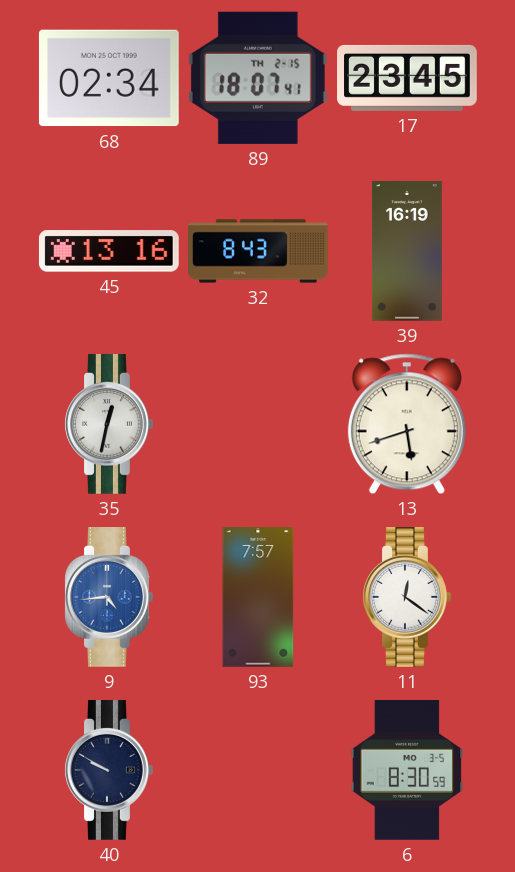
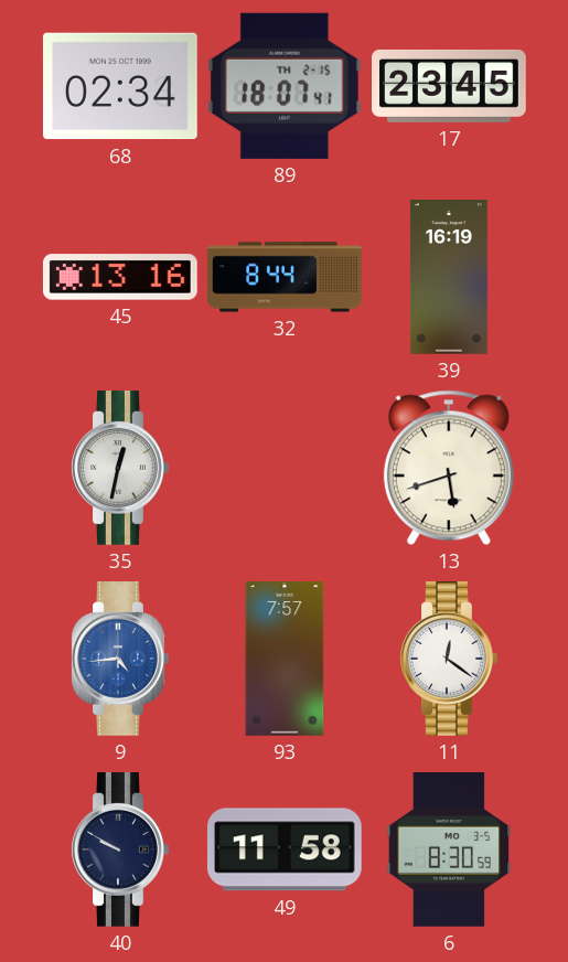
32: 8:43 -> 8:44 (285, 277)
49: none -> 11:58 (285, 849)
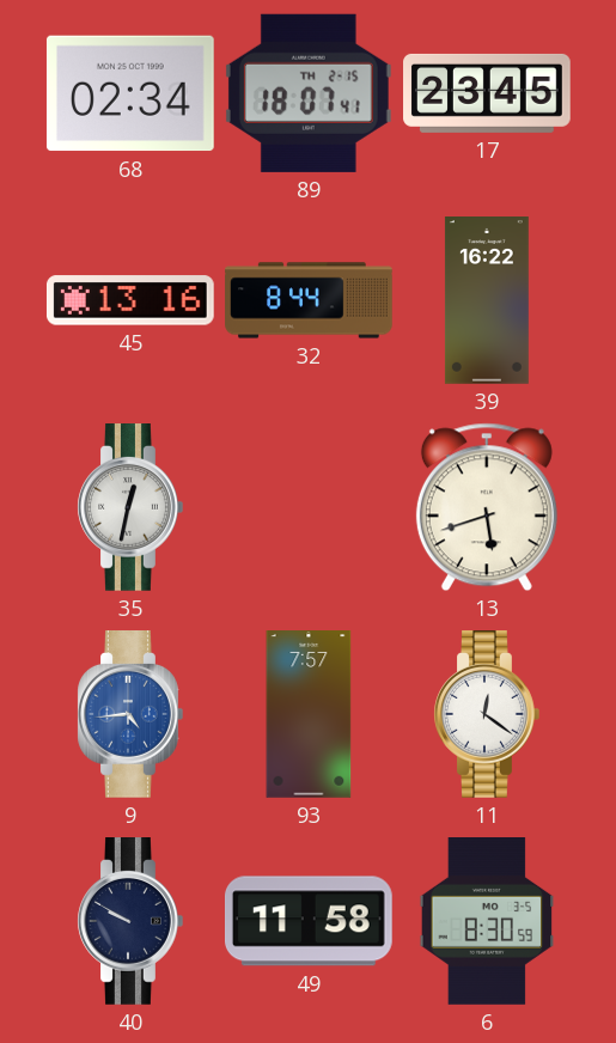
39: 16:19 -> 16:22 (487, 301)
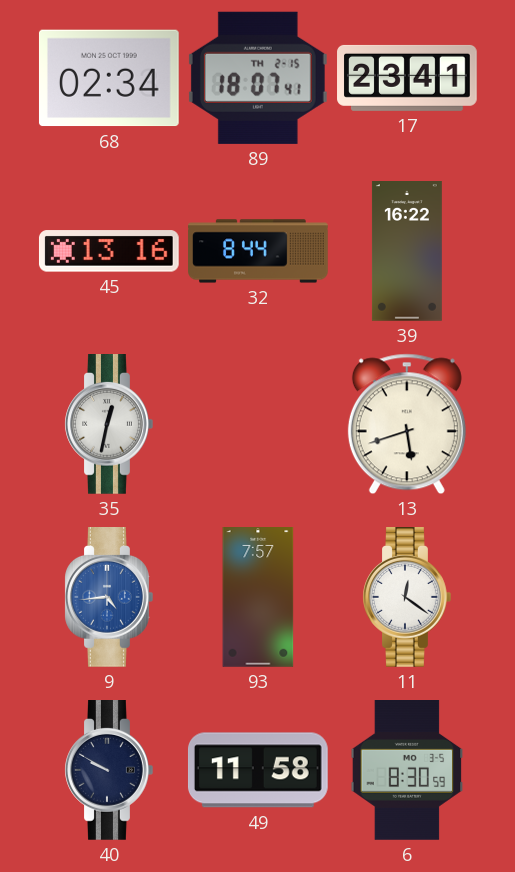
17: 23:45 -> 23:41 (407, 78)
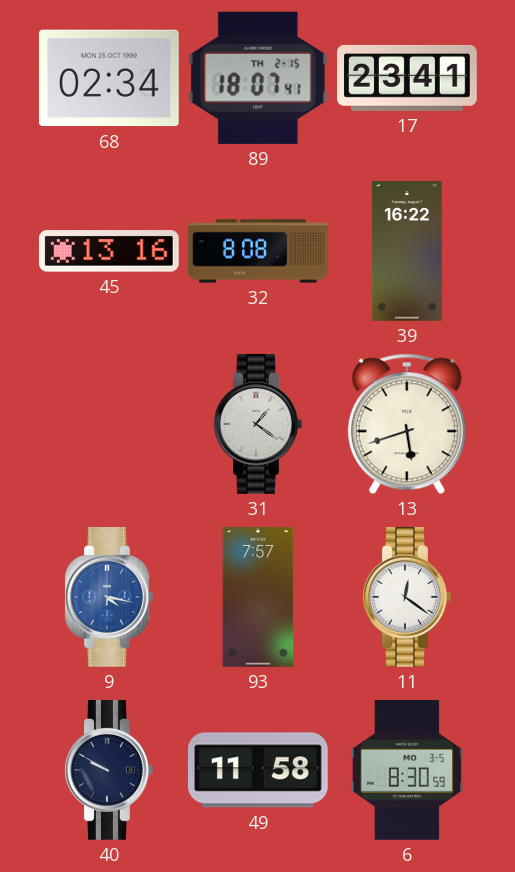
32: 8:44 -> 8:08 (258, 251)
35: 12:32 -> none (109, 425)
31: none -> 1:21 (258, 425)
9: 4:44 -> 4:17 (109, 598)
